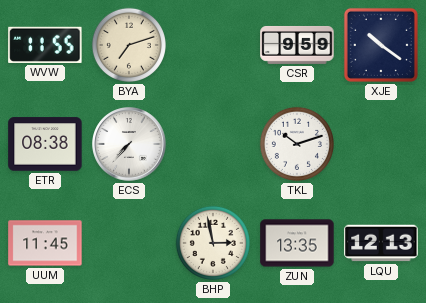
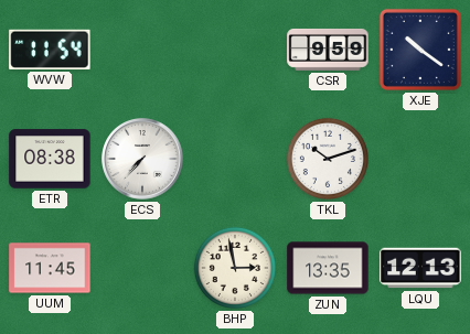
WVW: 11:55 -> 11:54 (50, 50)
BYA: 7:12 -> none (129, 45)
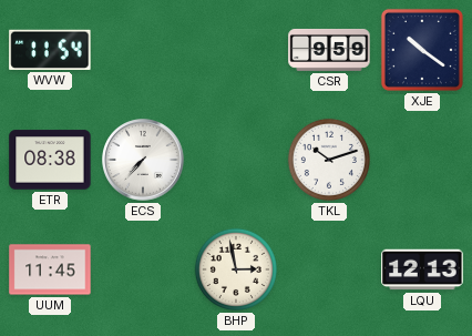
ZUN: 13:35 -> none (328, 268)
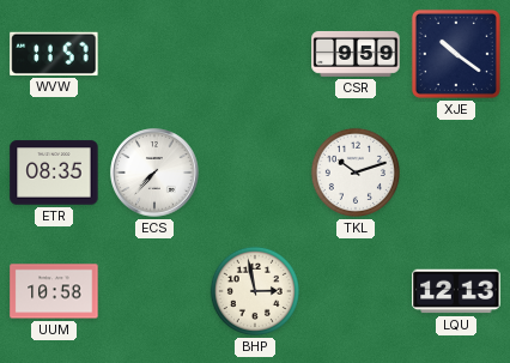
WVW: 11:54 -> 11:57 (54, 54)
ETR: 08:38 -> 08:35 (54, 173)
UUM: 11:45 -> 10:58 (54, 291)
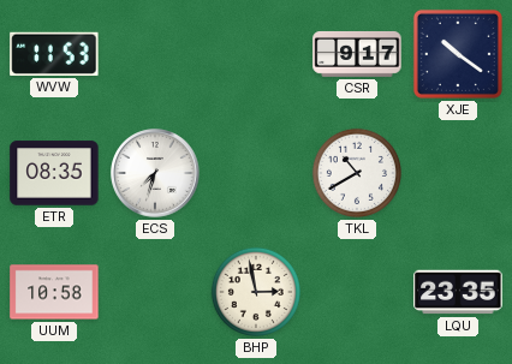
WVW: 11:57 -> 11:53 (54, 54)
CSR: 9:59 -> 9:17 (357, 54)
ECS: 7:37 -> 7:33 (155, 173)
TKL: 10:12 -> 10:40 (357, 173)
LQU: 12:13 -> 23:35 (458, 292)
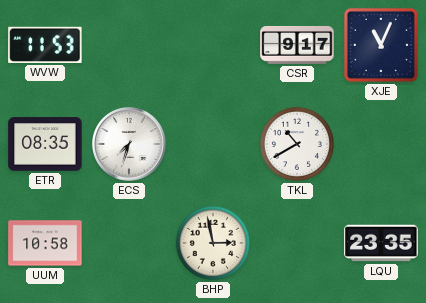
XJE: 10:21 -> 11:04 (381, 45)
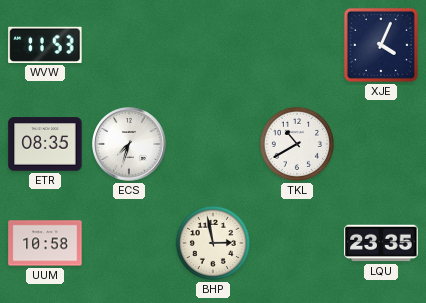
CSR: 9:17 -> none (297, 45)
XJE: 11:04 -> 4:04 (381, 45)
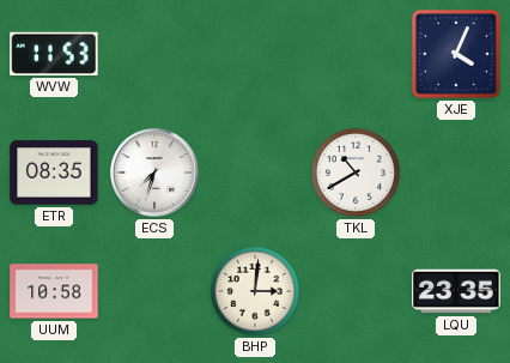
BHP: 2:58 -> 3:01 (255, 291)
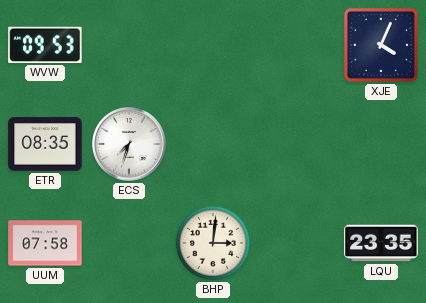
WVW: 11:53 -> 09:53 (45, 45)
TKL: 10:40 -> none (356, 173)
UUM: 10:58 -> 07:58 (45, 243)
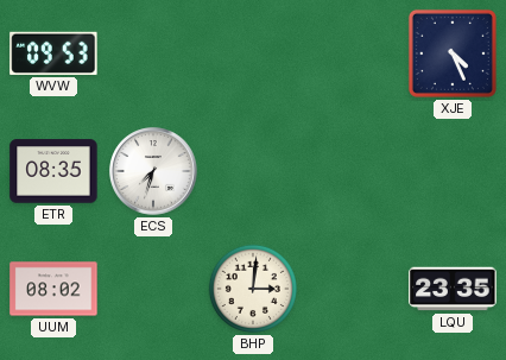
XJE: 4:04 -> 4:26 (453, 53)
UUM: 07:58 -> 08:02 (53, 289)
